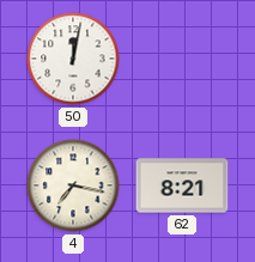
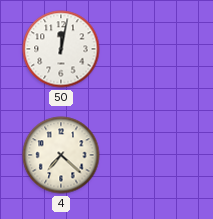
4: 7:17 -> 7:22 (61, 155)
62: 8:21 -> none (182, 185)
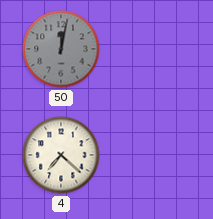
50 dial: white -> grey (61, 49)
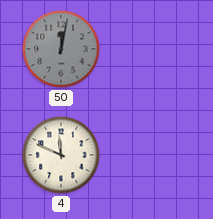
4: 7:22 -> 11:49 (61, 155)
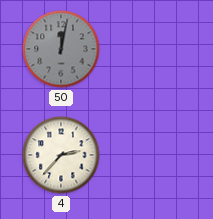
4: 11:49 -> 2:37 (61, 155)
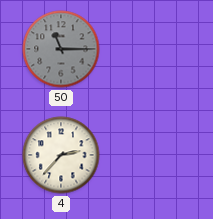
50: 12:02 -> 11:15 (61, 49)
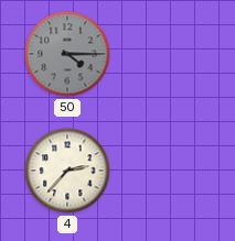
50: 11:15 -> 4:15 (67, 54)
